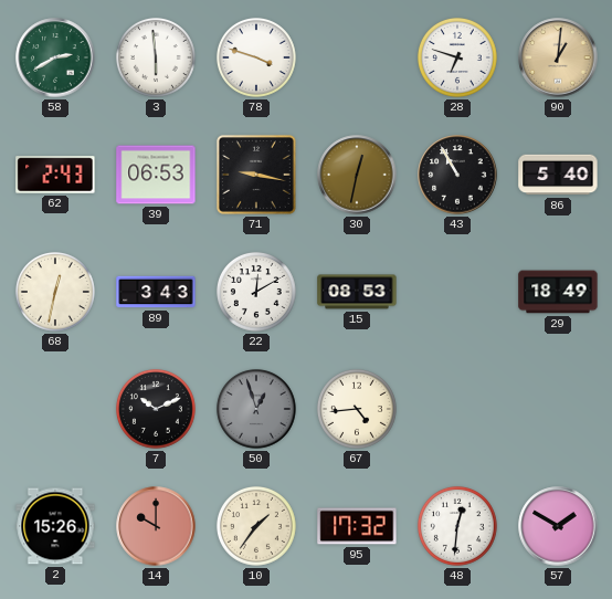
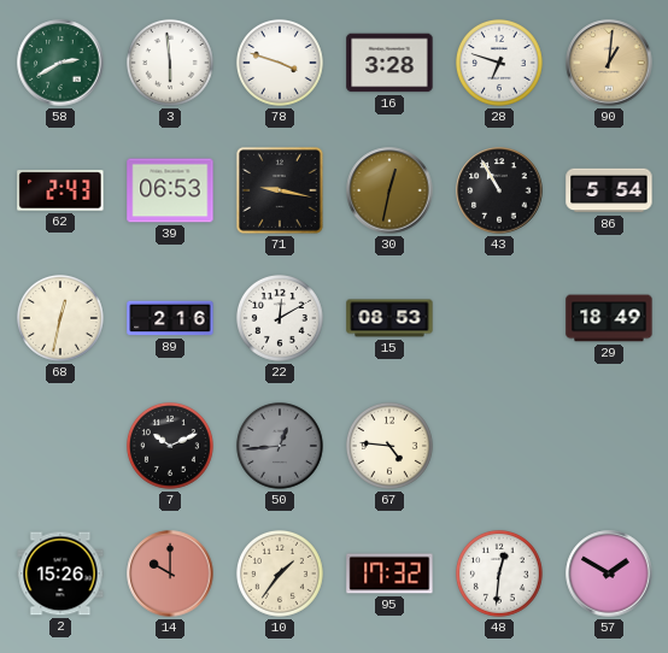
16: none -> 3:28 (389, 63)
86: 5:40 -> 5:54 (609, 190)
89: 3:43 -> 2:16 (170, 318)
50: 12:57 -> 12:44 (280, 446)
67: 4:44 -> 4:46 (389, 446)
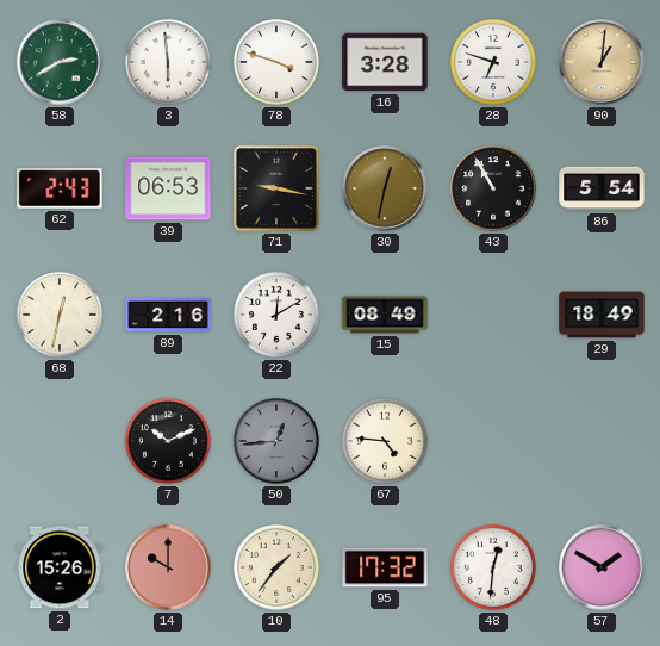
15: 08:53 -> 08:49 (385, 315)
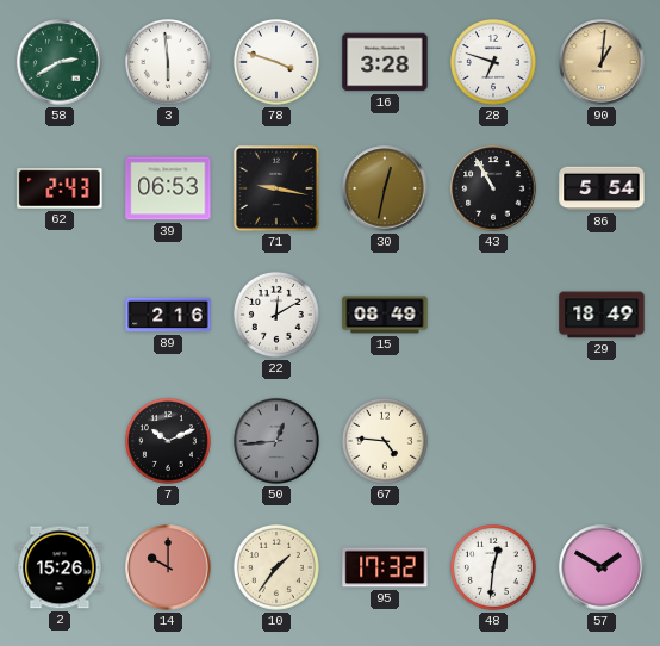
68: 12:32 -> none (60, 315)
